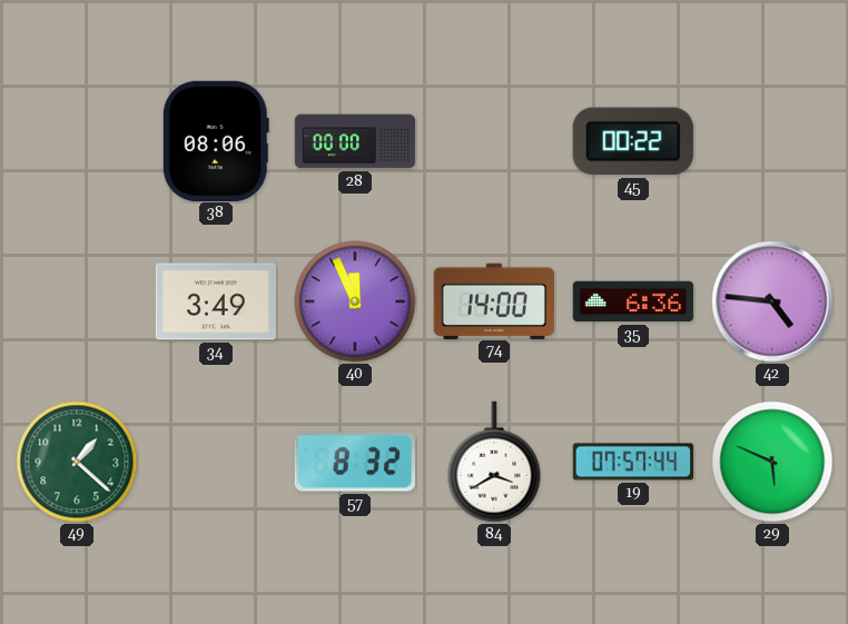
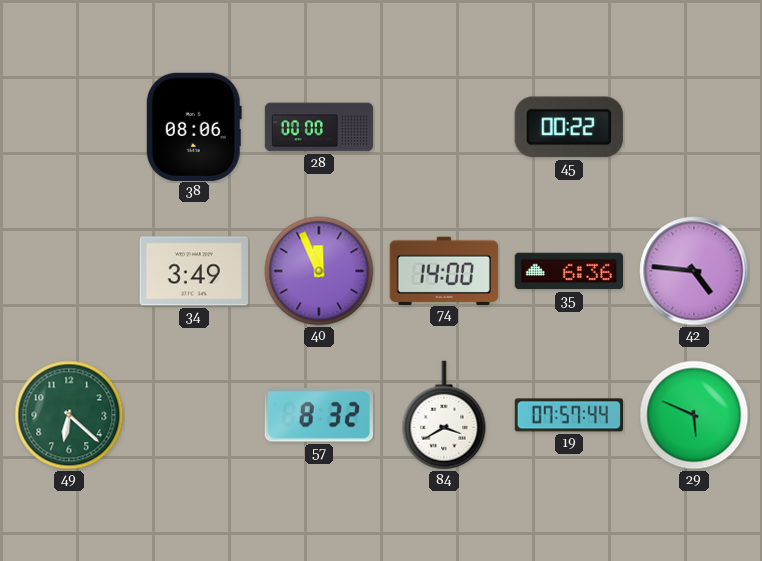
49: 1:22 -> 6:22 (69, 415)
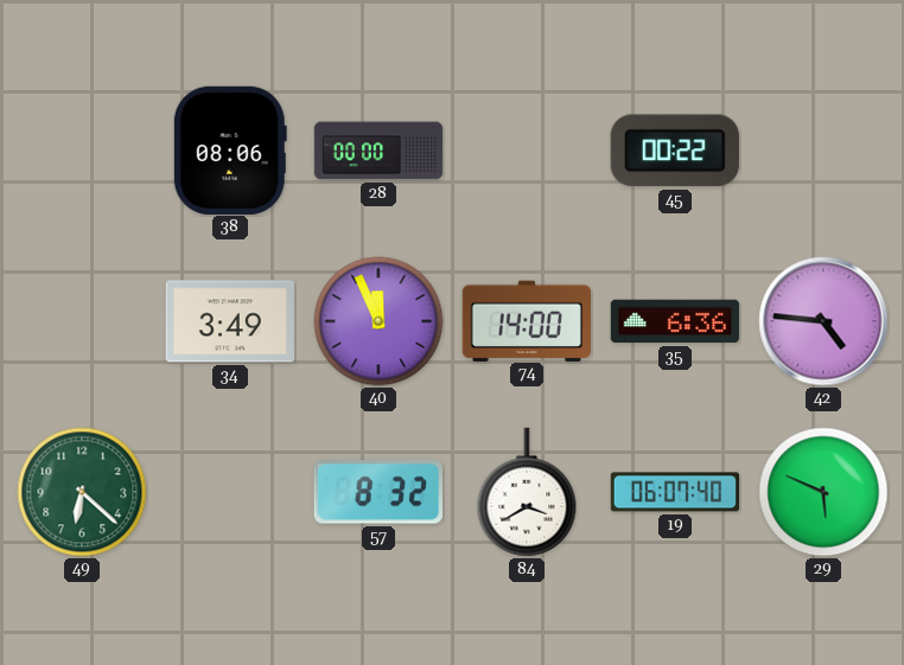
19: 07:57 -> 06:07 (674, 492)
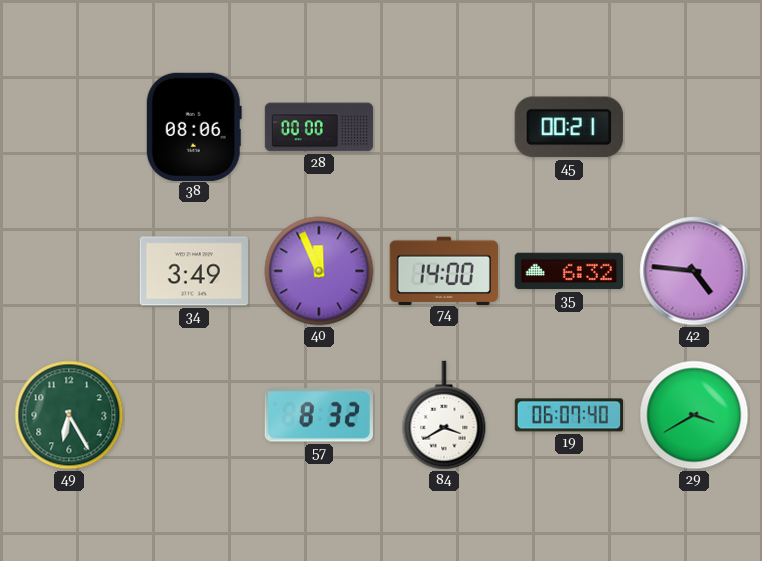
45: 00:22 -> 00:21 (569, 127)
35: 6:36 -> 6:32 (568, 271)
49: 6:22 -> 6:25 (69, 415)
29: 5:49 -> 3:40 (694, 415)
